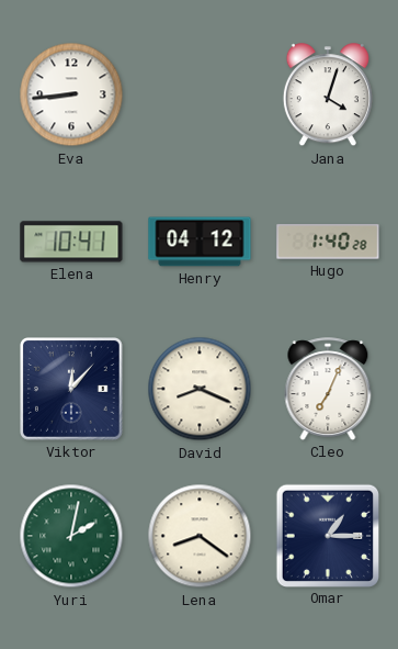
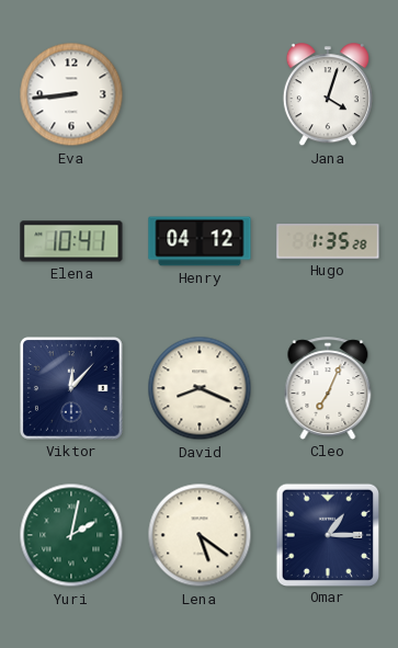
Hugo: 1:40 -> 1:35 (328, 241)
Lena: 8:21 -> 5:21 (200, 535)
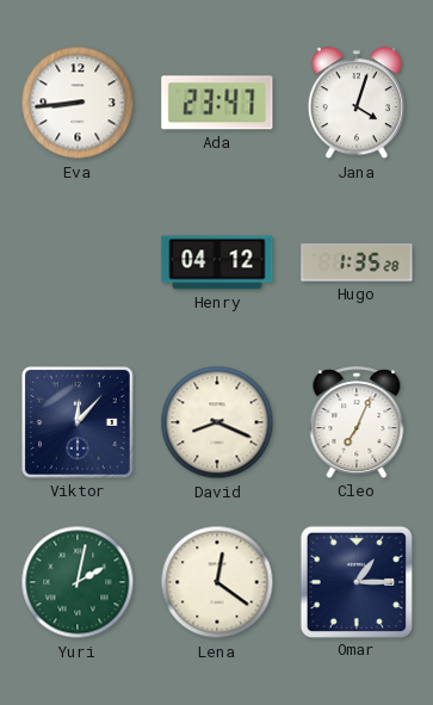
Ada: none -> 23:47 (217, 103)
Elena: 10:41 -> none (71, 241)
Lena: 5:21 -> 12:21 (217, 582)
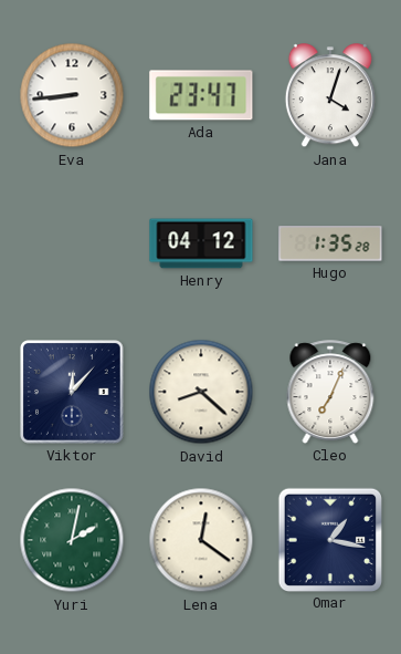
David: 8:19 -> 8:22 (201, 392)
Omar: 1:15 -> 1:17 (329, 539)
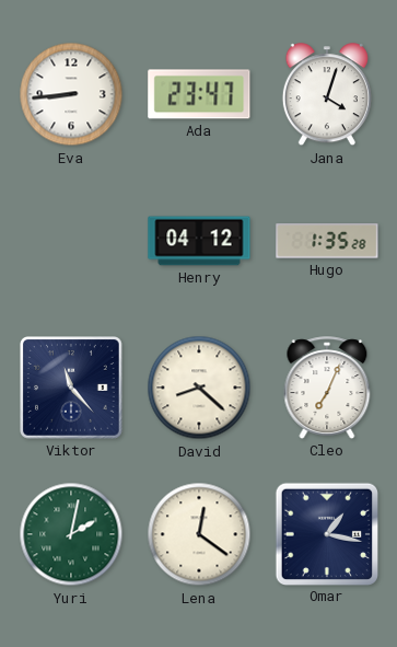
Viktor: 12:07 -> 11:23 (72, 389)
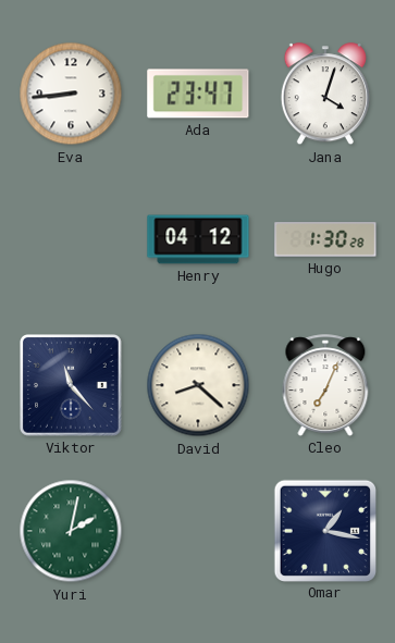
Hugo: 1:35 -> 1:30 (325, 239)
Lena: 12:21 -> none (199, 534)
